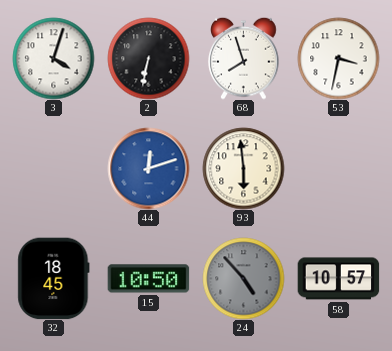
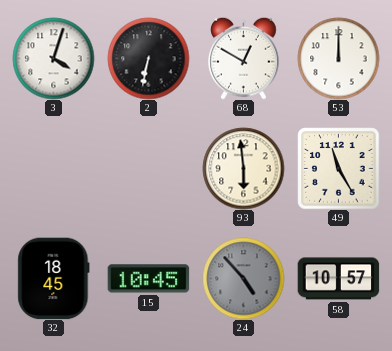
68: 7:57 -> 12:50 (244, 58)
53: 3:32 -> 12:00 (338, 58)
44: 12:12 -> none (148, 168)
49: none -> 11:25 (338, 168)
15: 10:50 -> 10:45 (148, 279)
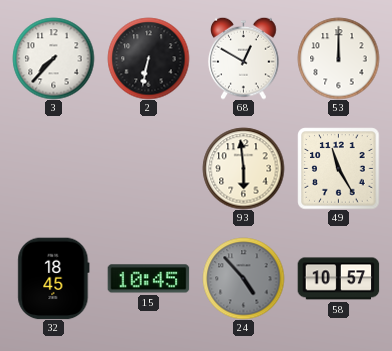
3: 4:03 -> 7:37 (53, 58)
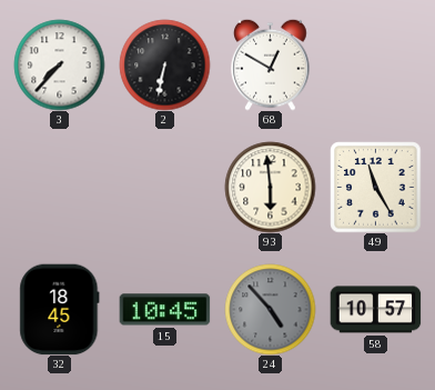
53: 12:00 -> none (338, 58)
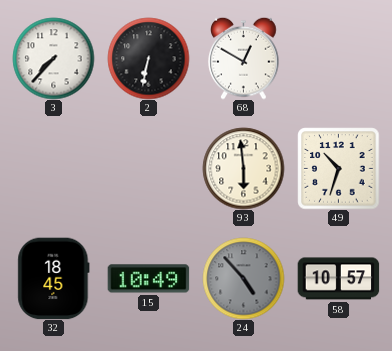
49: 11:25 -> 10:33 (338, 168)
15: 10:45 -> 10:49 (148, 279)
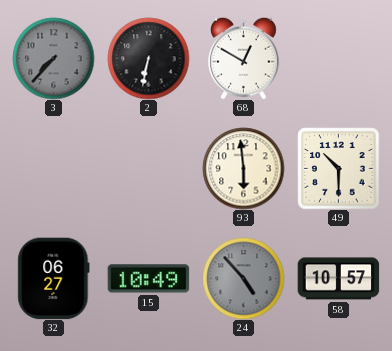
3 dial: white -> grey (53, 58)
49: 10:33 -> 10:30 (338, 168)
32: 18:45 -> 06:27 (54, 278)
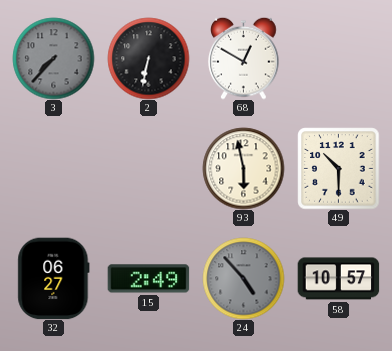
93: 5:59 -> 5:58 (243, 168)
15: 10:49 -> 2:49 (148, 279)
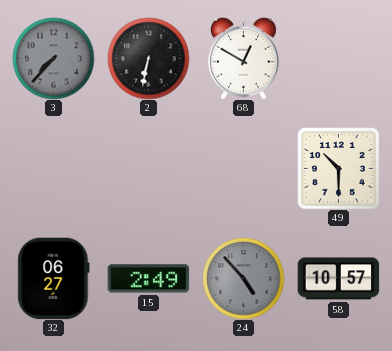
93: 5:58 -> none (243, 168)
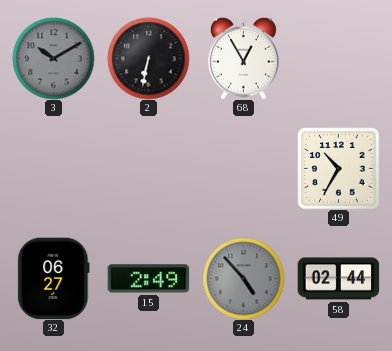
3: 7:37 -> 10:10 (53, 58)
68: 12:50 -> 12:55 (244, 58)
49: 10:30 -> 10:35 (338, 168)
58: 10:57 -> 02:44 (338, 279)
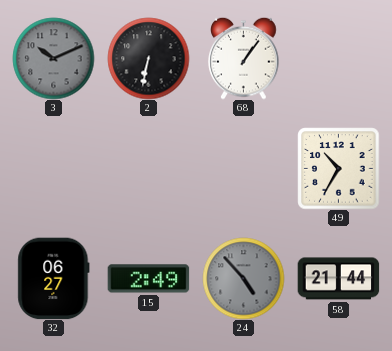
3: 10:10 -> 10:11 (53, 58)
68: 12:55 -> 1:06 (244, 58)
58: 02:44 -> 21:44 (338, 279)
